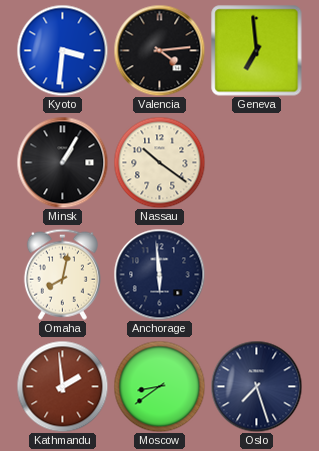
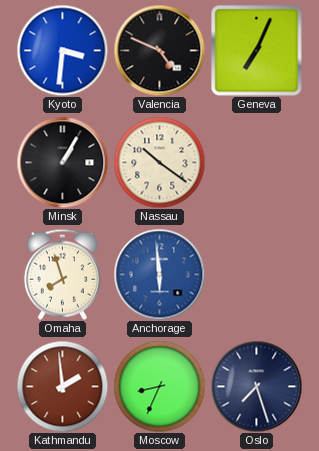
Valencia: 4:14 -> 4:49 (159, 50)
Geneva: 6:59 -> 7:04 (257, 51)
Omaha: 8:02 -> 7:57 (62, 274)
Anchorage dial: navy -> blue (159, 274)
Moscow: 8:39 -> 8:34 (159, 386)
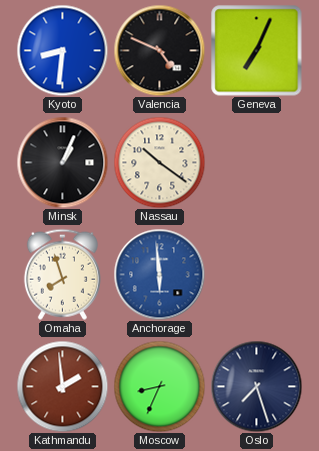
Kyoto: 3:31 -> 8:31 (62, 50)
Minsk: 1:05 -> 1:04 (62, 162)
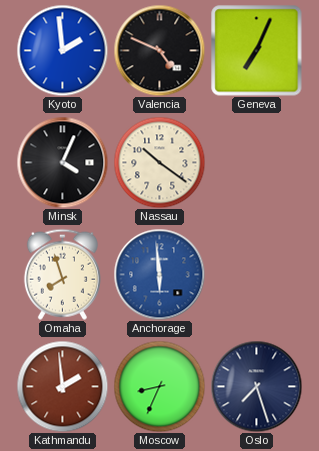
Kyoto: 8:31 -> 1:59 (62, 50)
Minsk: 1:04 -> 4:04 (62, 162)
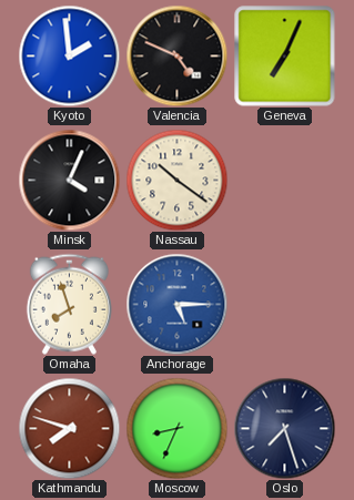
Anchorage: 5:59 -> 5:15 (176, 304)
Kathmandu: 1:59 -> 7:48 (69, 428)
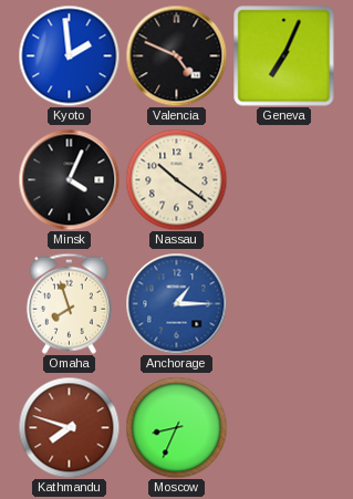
Anchorage: 5:15 -> 1:15 (176, 303)
Oslo: 7:27 -> none (284, 428)
